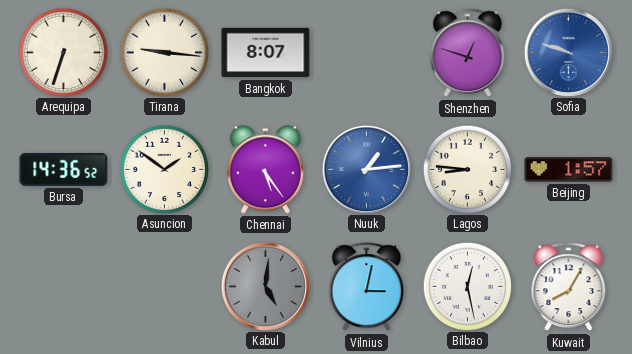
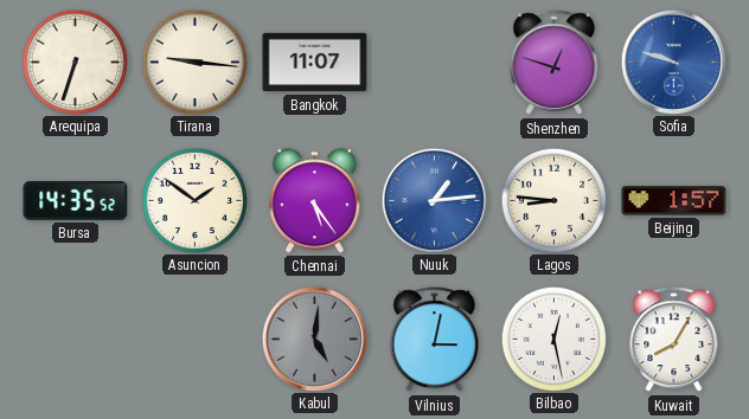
Bangkok: 8:07 -> 11:07 (315, 63)
Bursa: 14:36 -> 14:35 (76, 200)
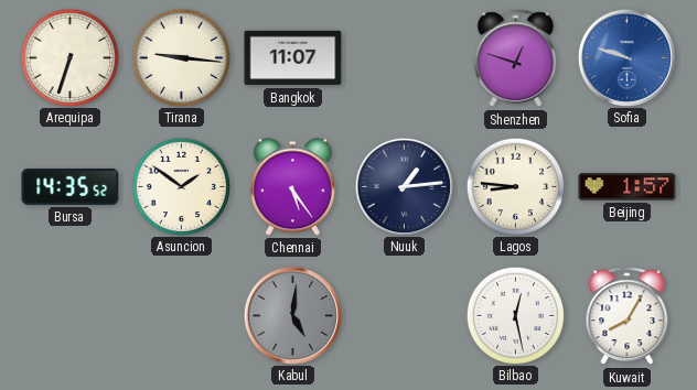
Nuuk dial: blue -> navy (404, 186)
Vilnius: 3:02 -> none (435, 340)
